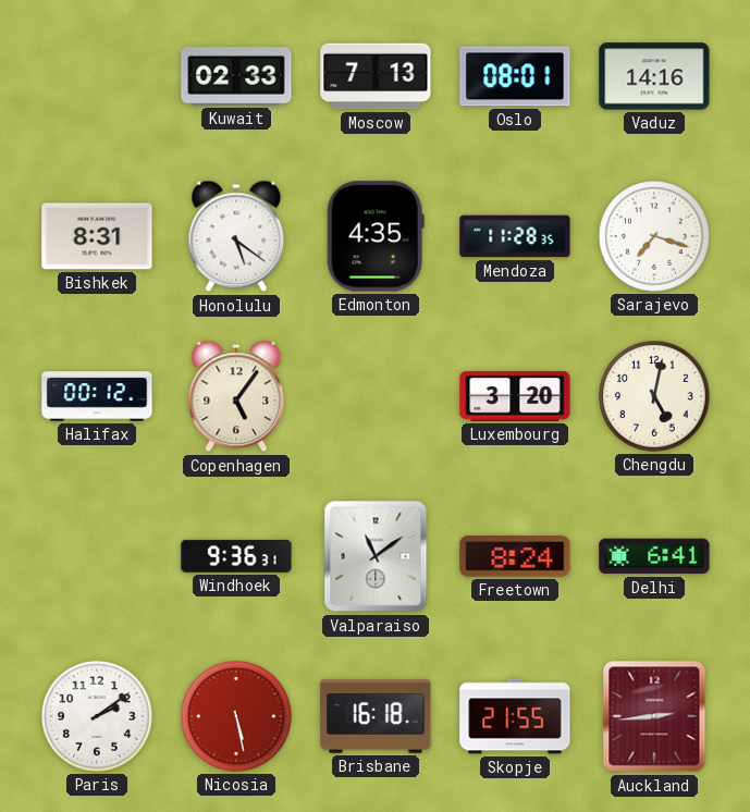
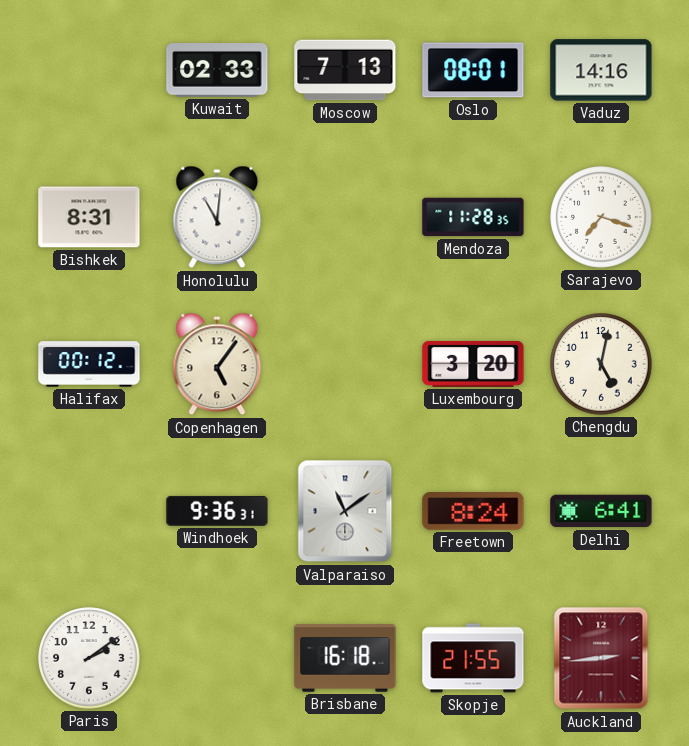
Honolulu: 5:21 -> 11:01 (217, 217)
Edmonton: 4:35 -> none (376, 236)
Nicosia: 5:28 -> none (236, 716)
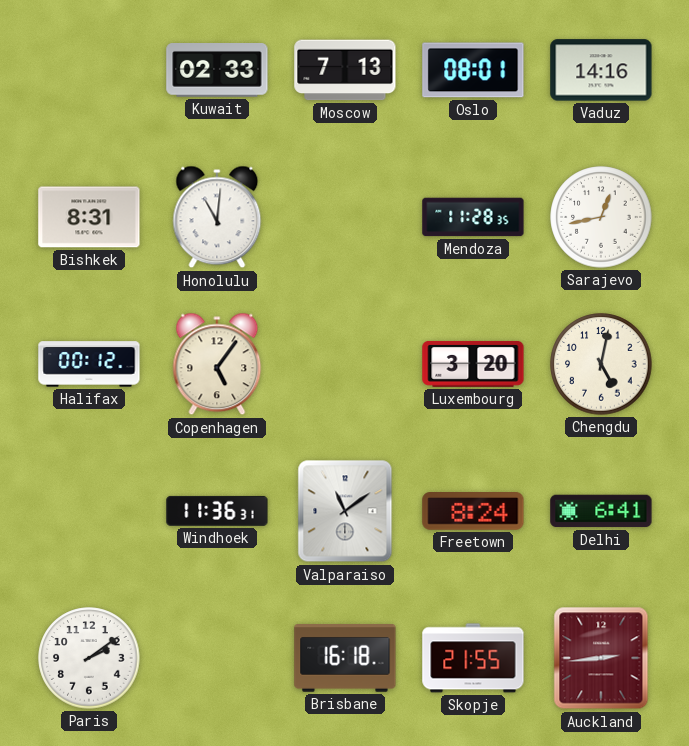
Sarajevo: 7:18 -> 12:43 (601, 217)
Windhoek: 9:36 -> 11:36 (217, 511)
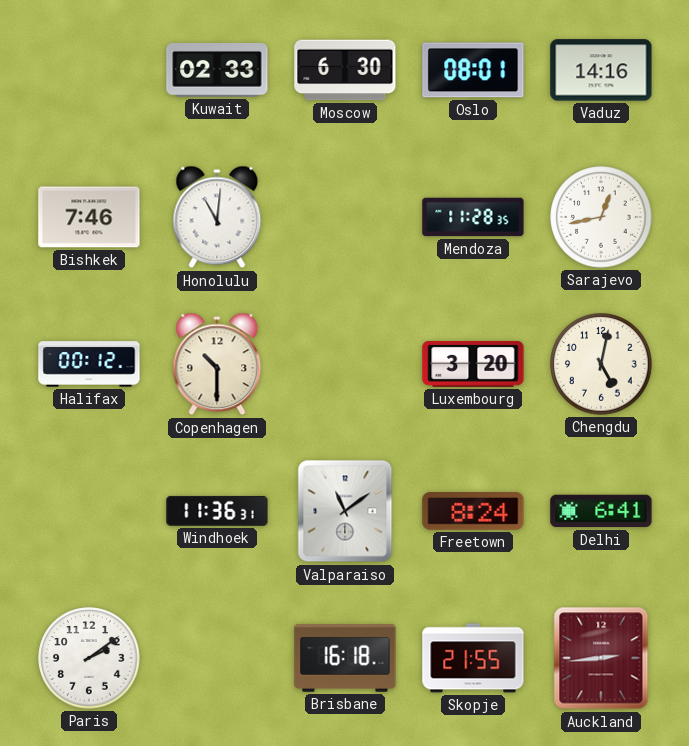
Moscow: 7:13 -> 6:30 (345, 70)
Bishkek: 8:31 -> 7:46 (89, 217)
Copenhagen: 5:06 -> 10:30 (217, 364)
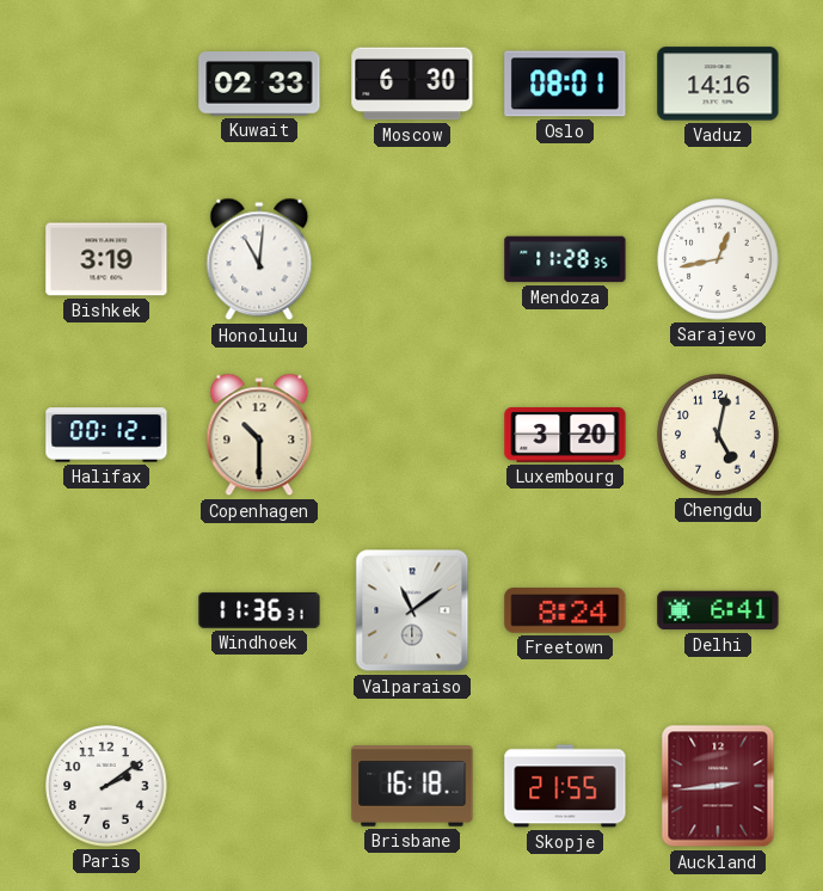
Bishkek: 7:46 -> 3:19 (106, 259)
